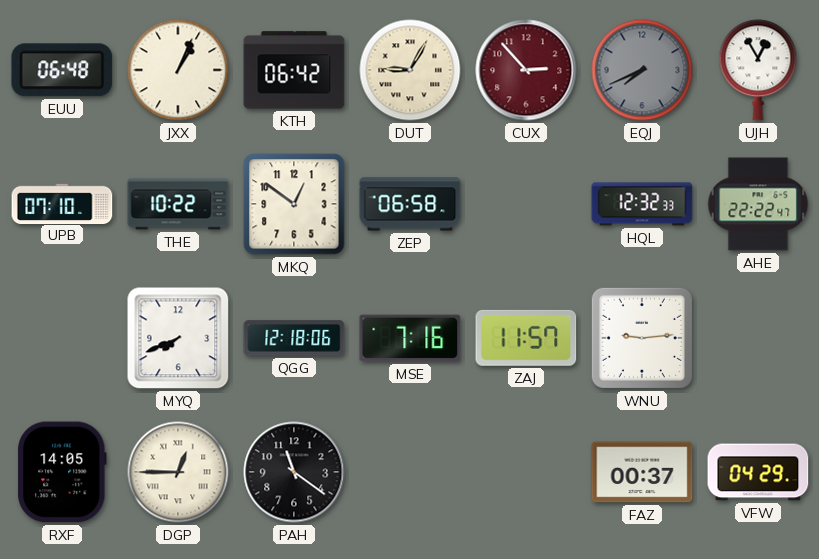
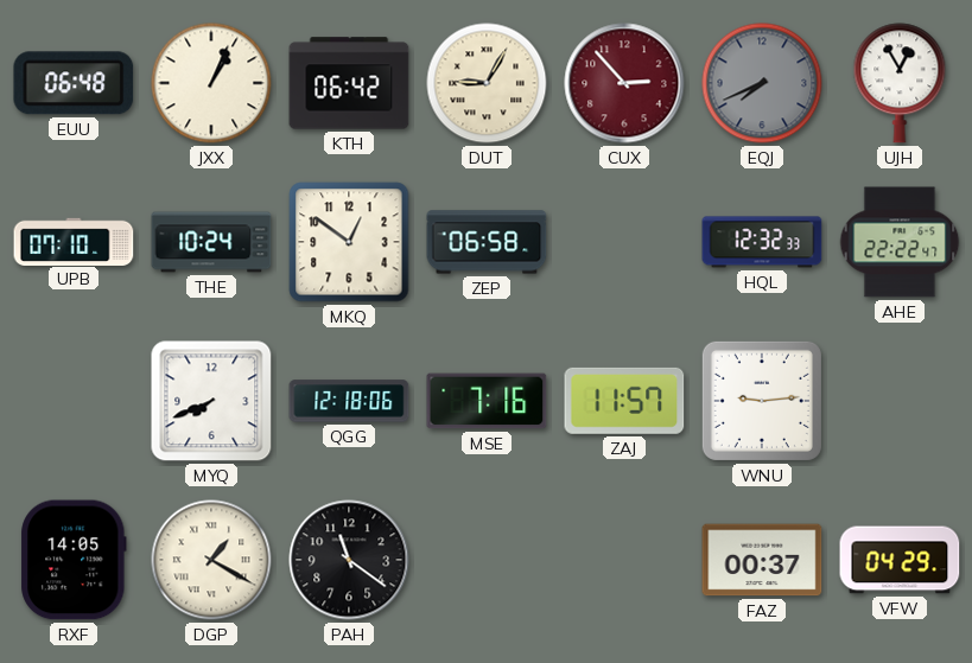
THE: 10:22 -> 10:24 (211, 242)
DGP: 12:45 -> 1:20 (211, 560)
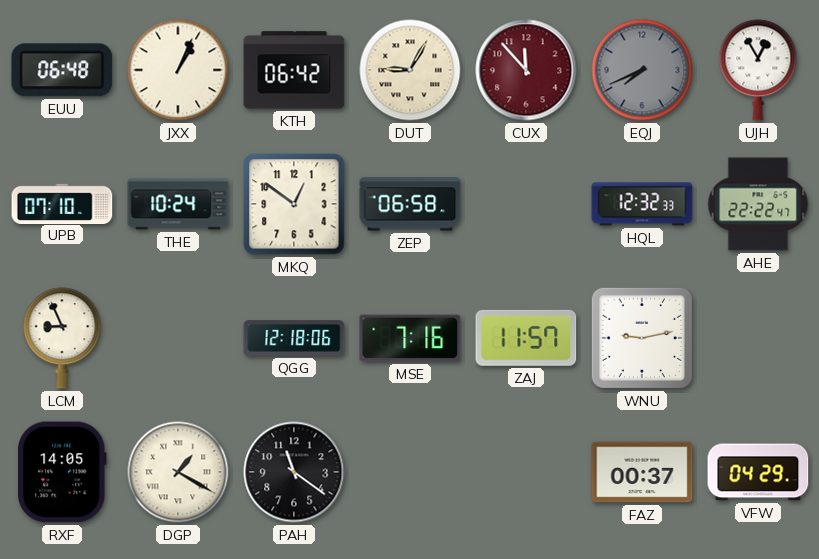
CUX: 2:53 -> 11:53 (526, 70)
LCM: none -> 8:56 (62, 338)
MYQ: 7:41 -> none (211, 401)
WNU: 9:14 -> 9:13 (642, 338)
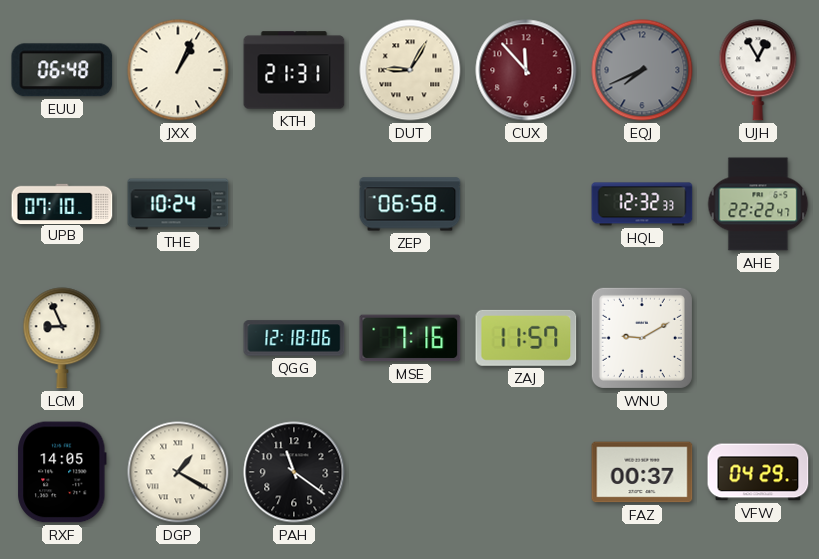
KTH: 06:42 -> 21:31 (294, 70)
MKQ: 12:51 -> none (294, 204)
WNU: 9:13 -> 9:10 (642, 338)
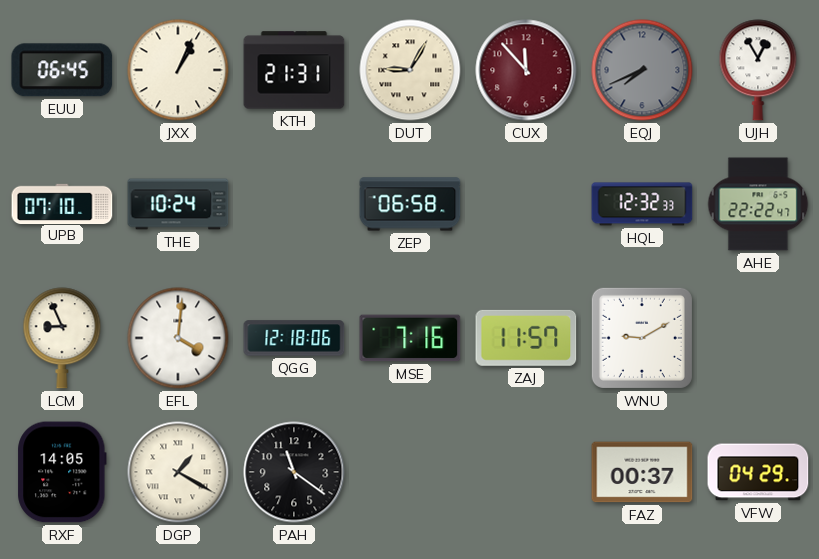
EUU: 06:48 -> 06:45 (62, 70)
EFL: none -> 4:01 (178, 338)
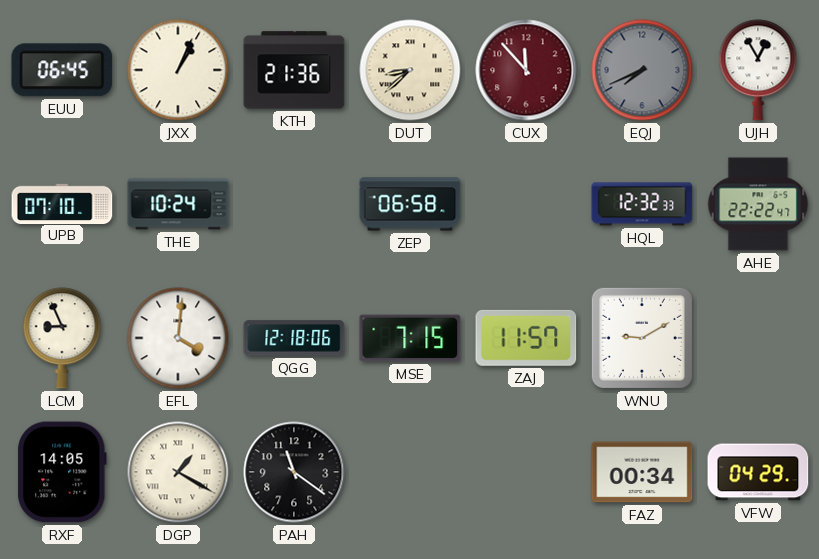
KTH: 21:31 -> 21:36 (294, 70)
DUT: 9:05 -> 8:38 (410, 70)
MSE: 7:16 -> 7:15 (410, 338)
FAZ: 00:37 -> 00:34 (642, 472)
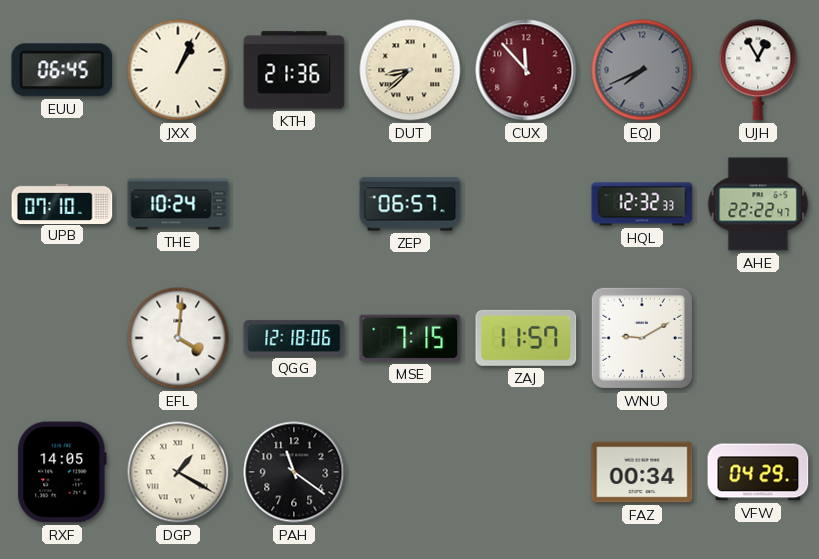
ZEP: 06:58 -> 06:57 (410, 204)
LCM: 8:56 -> none (62, 338)
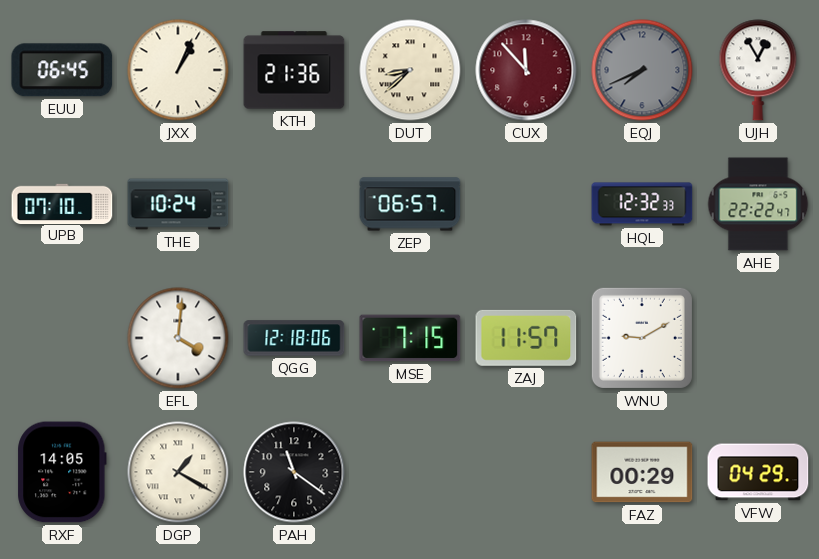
FAZ: 00:34 -> 00:29 (642, 472)
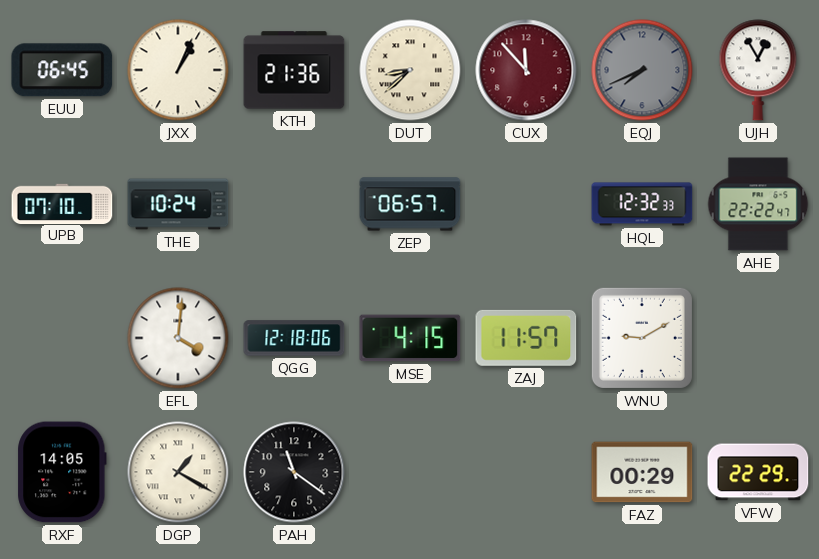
MSE: 7:15 -> 4:15 (410, 338)
VFW: 04:29 -> 22:29 (758, 472)
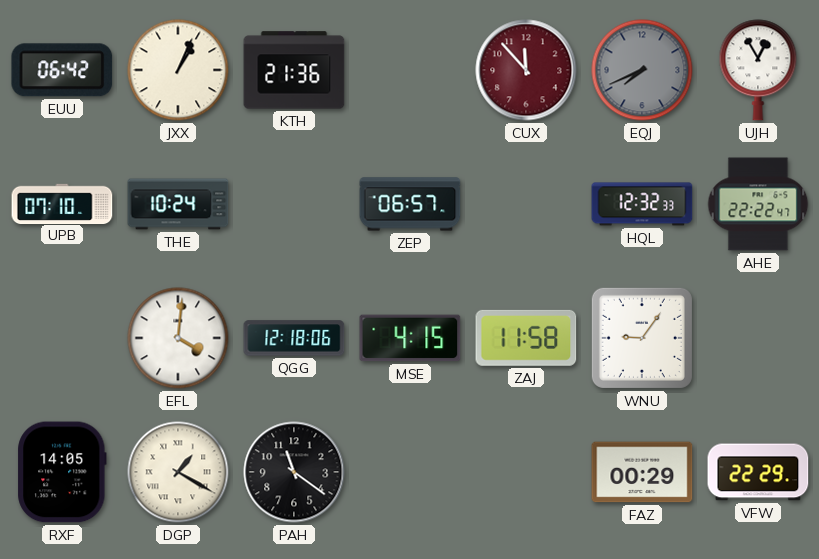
EUU: 06:45 -> 06:42 (62, 70)
DUT: 8:38 -> none (410, 70)
ZAJ: 11:57 -> 11:58 (526, 338)
WNU: 9:10 -> 9:06 (642, 338)
